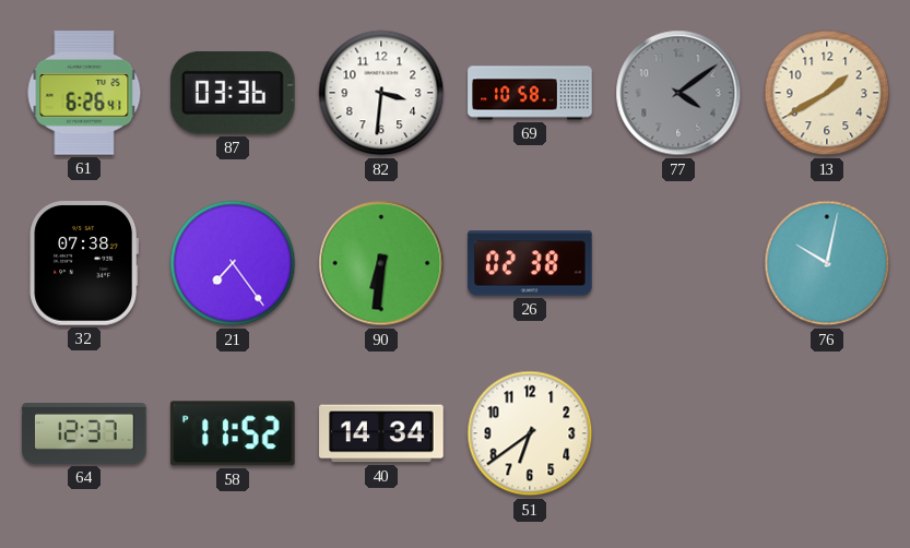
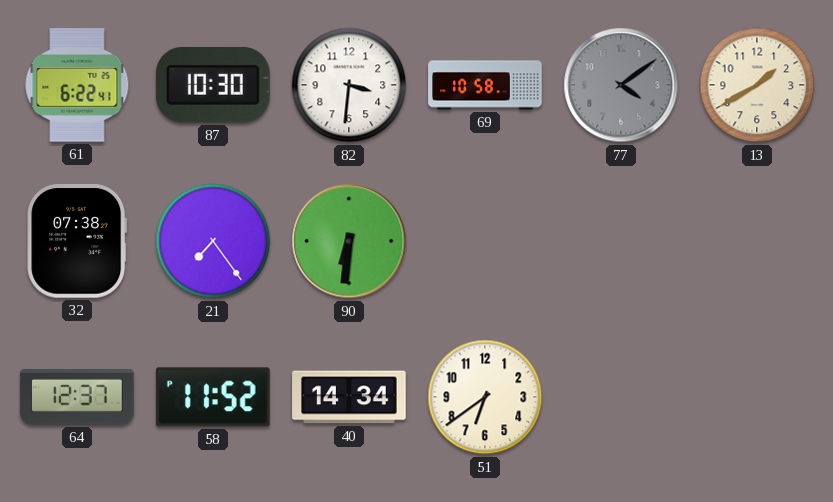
61: 6:26 -> 6:22 (77, 85)
87: 03:36 -> 10:30 (213, 85)
26: 02:38 -> none (530, 263)
76: 10:02 -> none (827, 263)
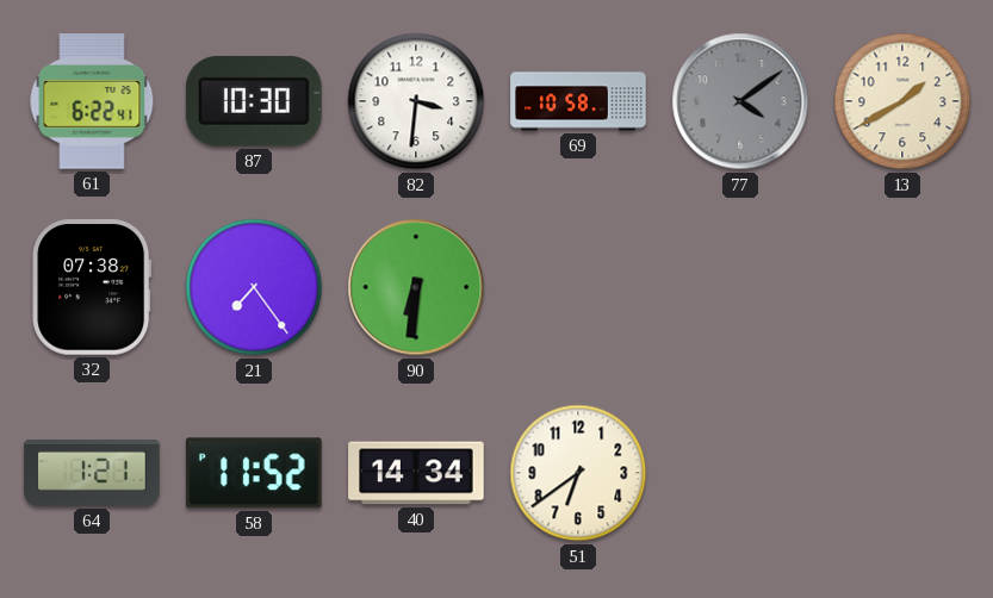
64: 12:37 -> 1:21 (92, 474)
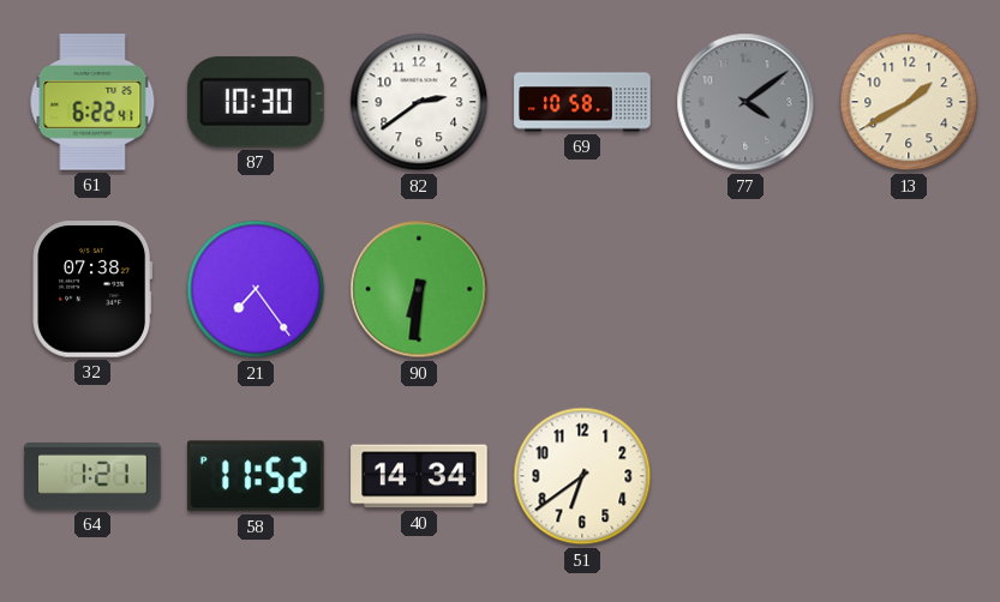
82: 3:31 -> 2:39 (419, 102)
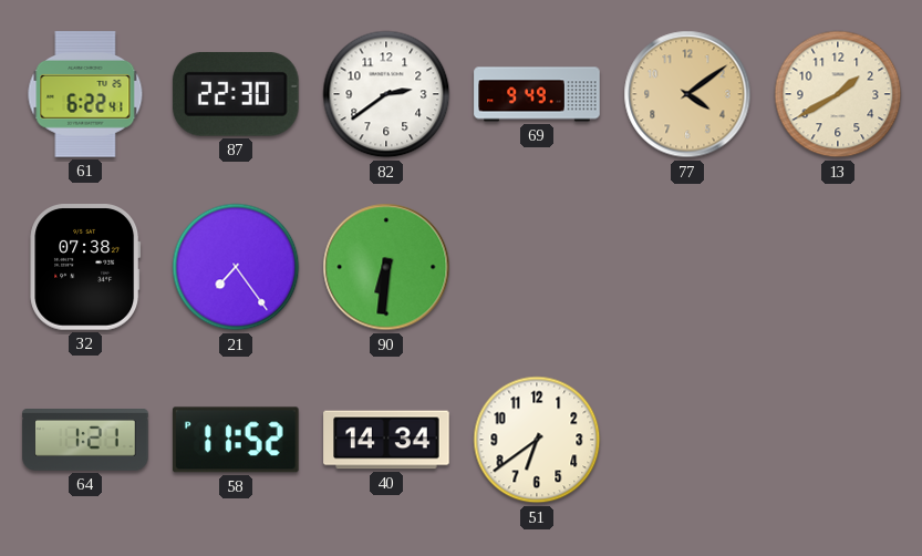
87: 10:30 -> 22:30 (236, 94)
69: 10:58 -> 9:49 (537, 94)
77 dial: grey -> champagne (687, 94)
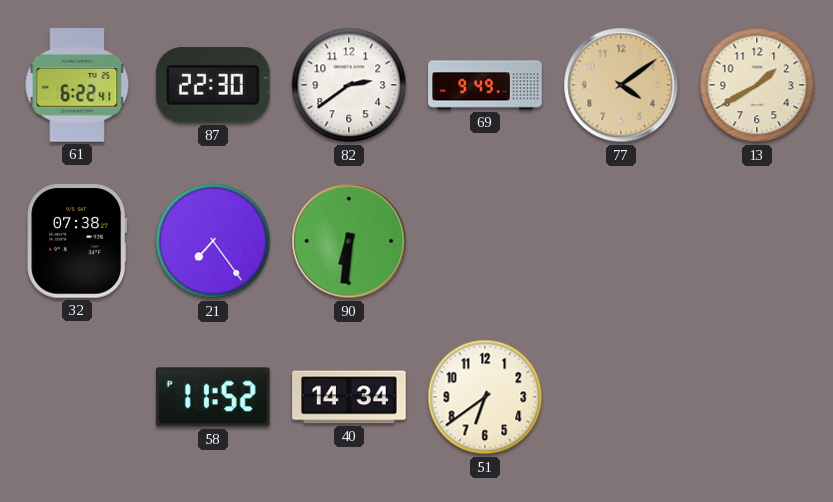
64: 1:21 -> none (85, 441)
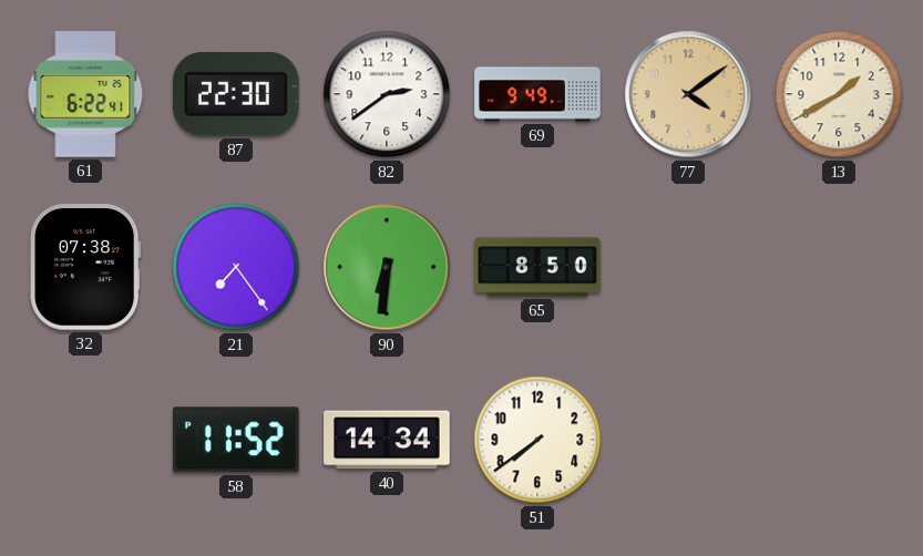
65: none -> 8:50 (537, 267)
51: 6:39 -> 7:39 (537, 440)
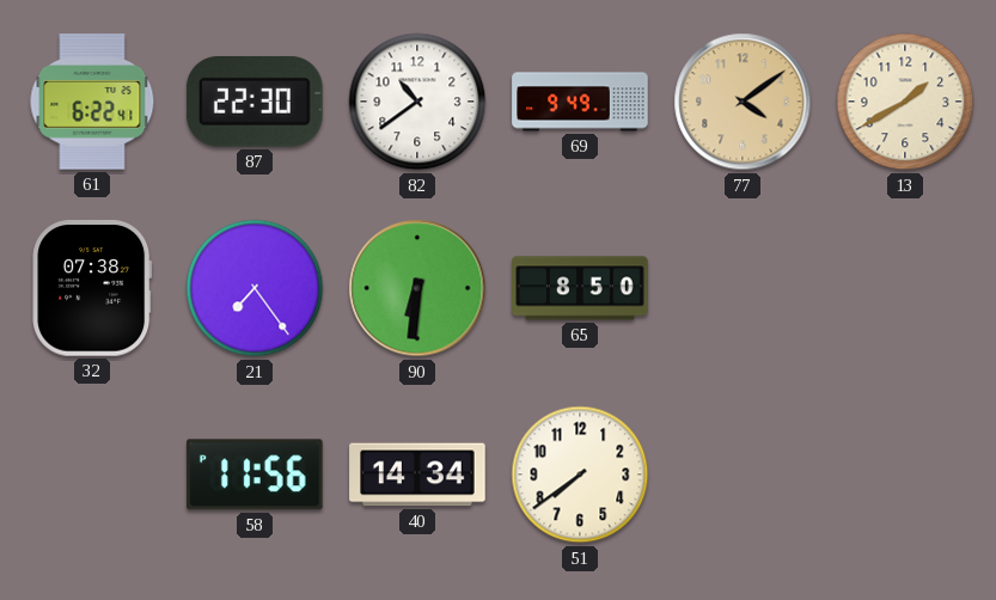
82: 2:39 -> 10:39 (417, 102)
58: 11:52 -> 11:56 (255, 475)
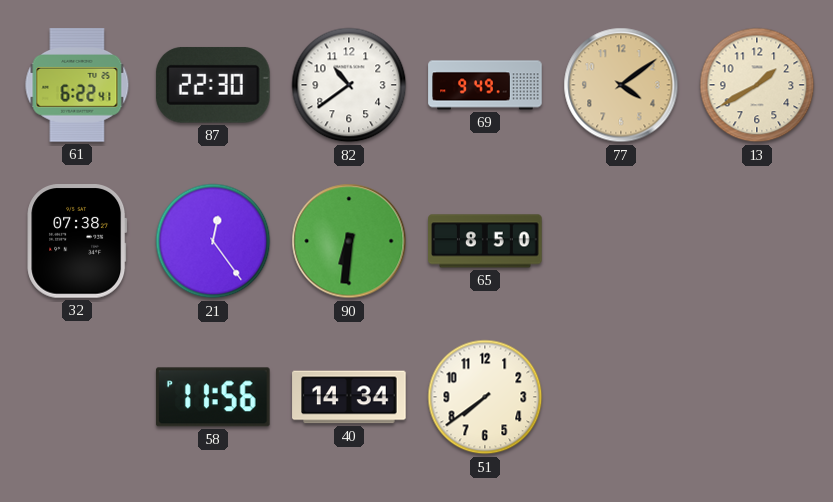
21: 7:24 -> 12:24 (213, 241)
